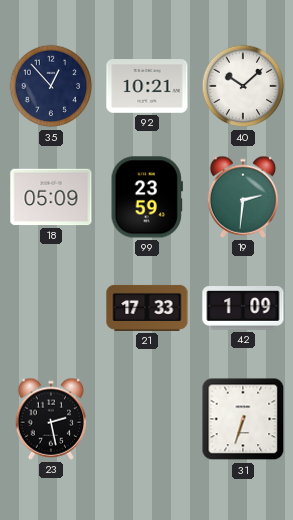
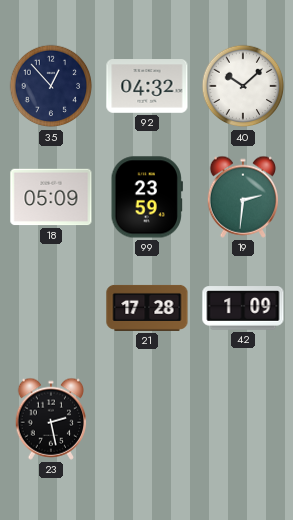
92: 10:21 -> 04:32 (147, 86)
21: 17:33 -> 17:28 (147, 308)
31: 6:33 -> none (243, 419)
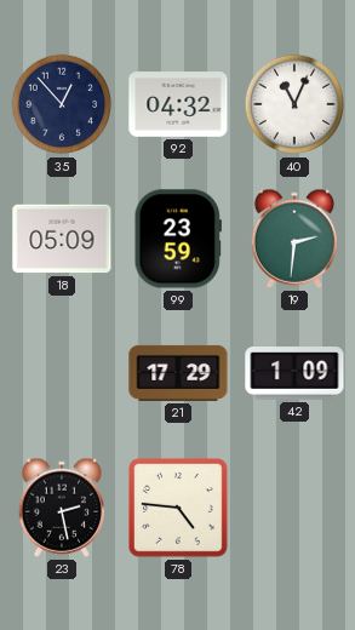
40: 10:08 -> 11:04 (294, 104)
21: 17:28 -> 17:29 (178, 373)
78: none -> 4:46 (179, 509)
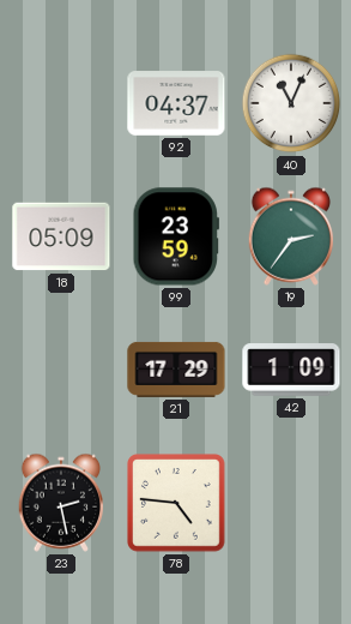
35: 12:53 -> none (62, 104)
92: 04:32 -> 04:37 (176, 103)
19: 2:31 -> 2:36 (291, 236)
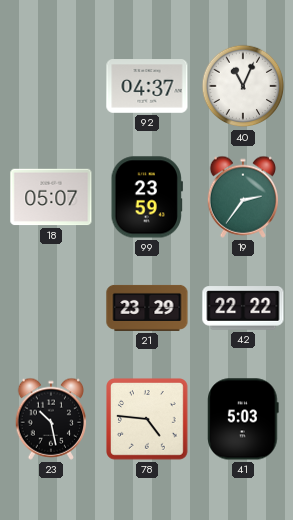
18: 05:09 -> 05:07 (51, 197)
21: 17:29 -> 23:29 (147, 308)
42: 1:09 -> 22:22 (243, 308)
23: 2:28 -> 10:28 (51, 419)
41: none -> 5:03 (243, 419)
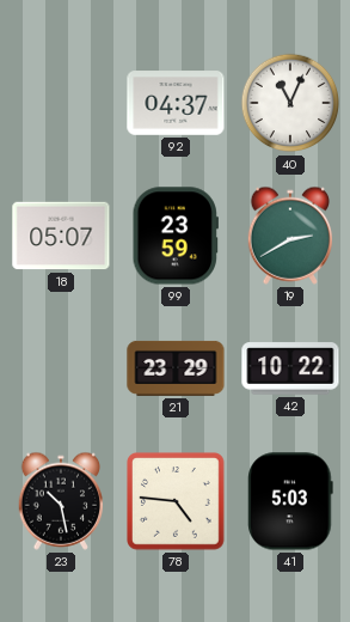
19: 2:36 -> 2:40 (290, 236)
42: 22:22 -> 10:22 (290, 368)
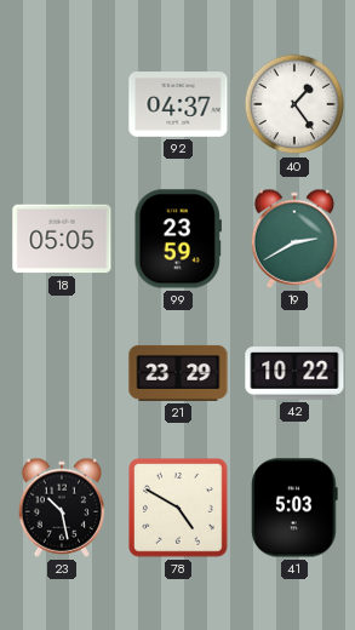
40: 11:04 -> 1:24 (294, 104)
18: 05:07 -> 05:05 (62, 239)
78: 4:46 -> 4:50 (179, 509)
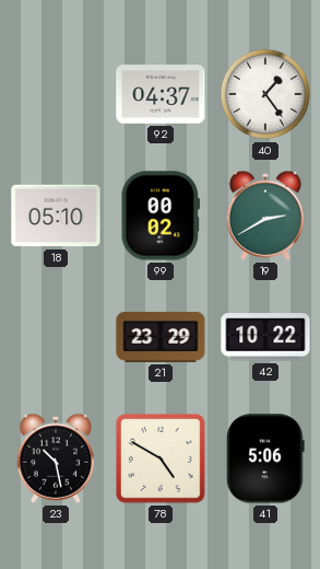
18: 05:05 -> 05:10 (56, 216)
99: 23:59 -> 00:02 (161, 216)
41: 5:03 -> 5:06 (265, 458)
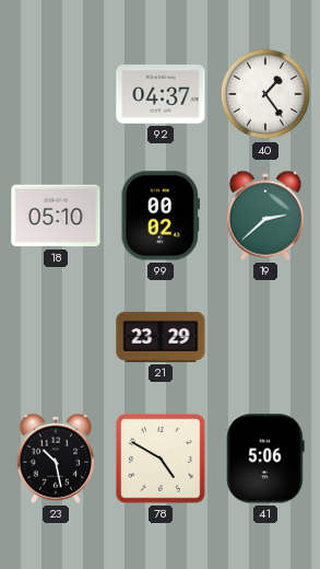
19: 2:40 -> 2:38 (265, 216)
42: 10:22 -> none (265, 337)
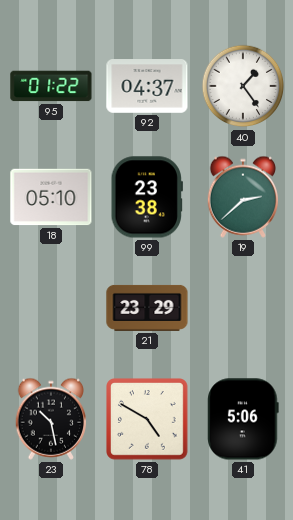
95: none -> 01:22 (51, 86)
99: 00:02 -> 23:38 (147, 197)
